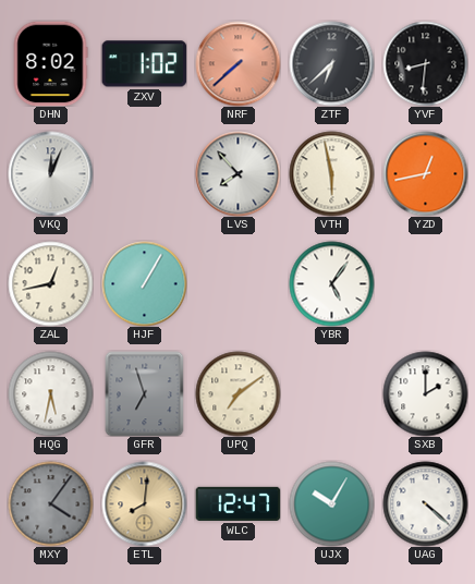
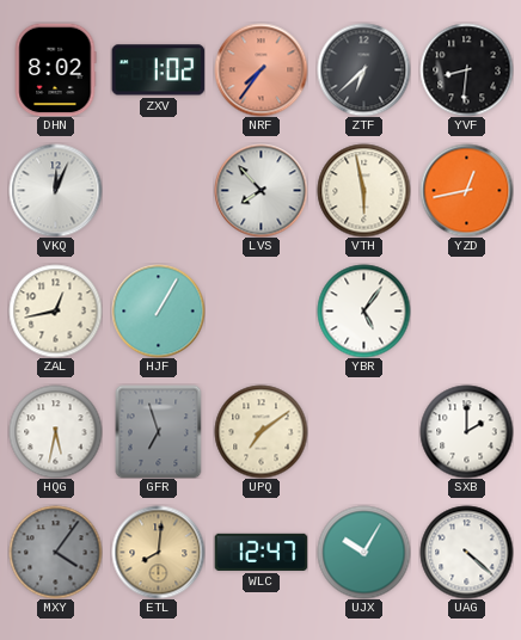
NRF: 7:38 -> 7:36 (260, 69)
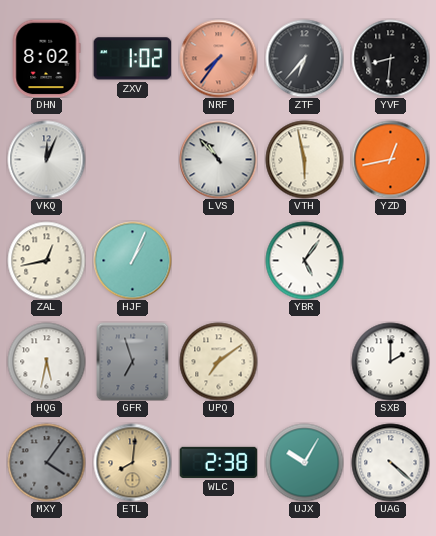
ZTF: 6:38 -> 6:37 (304, 58)
LVS: 7:53 -> 10:53 (218, 159)
HJF: 1:05 -> 1:04 (132, 260)
WLC: 12:47 -> 2:38 (218, 462)
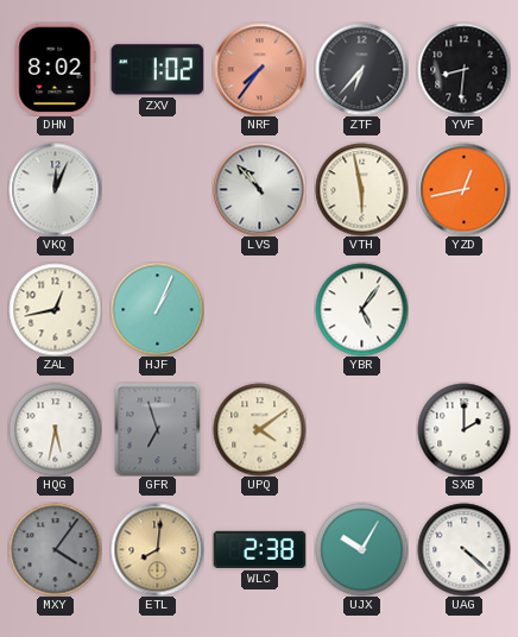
UPQ: 7:09 -> 4:09 (259, 429)
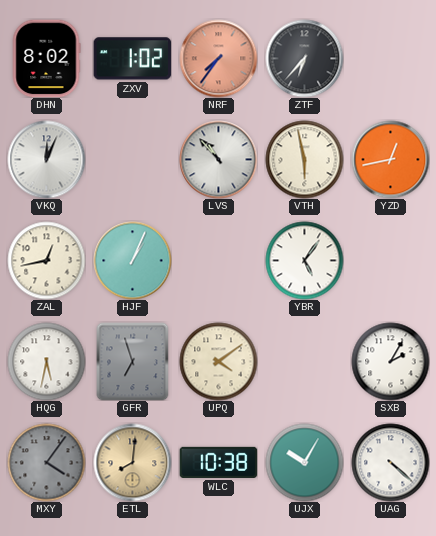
YVF: 8:31 -> none (463, 69)
SXB: 2:00 -> 2:05 (390, 361)
WLC: 2:38 -> 10:38 (218, 462)
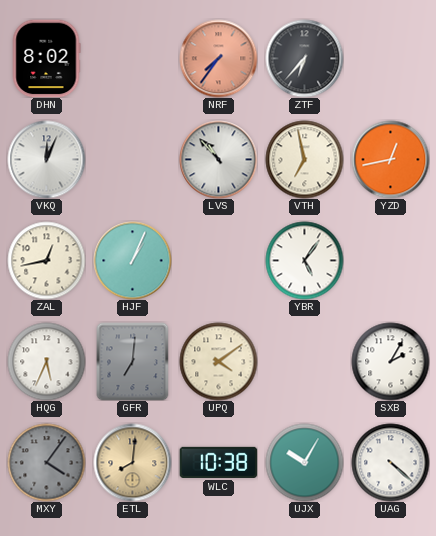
ZXV: 1:02 -> none (132, 59)
VTH: 5:58 -> 6:58 (304, 159)
HQG: 5:32 -> 5:34 (46, 361)
GFR: 6:57 -> 7:01 (133, 361)
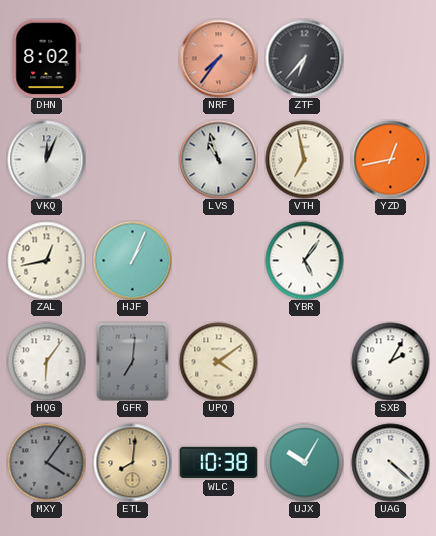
LVS: 10:53 -> 10:57 (218, 159)
HQG: 5:34 -> 6:06 (46, 361)
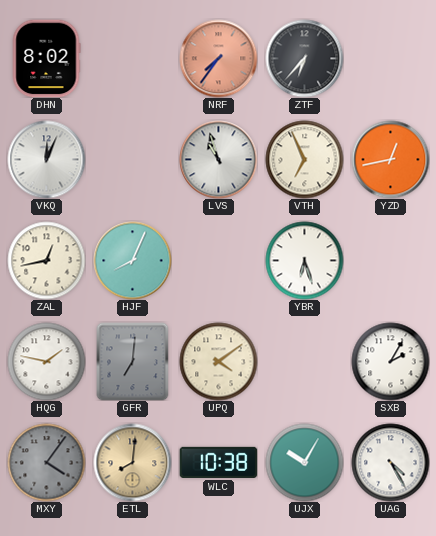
VTH: 6:58 -> 6:56 (304, 159)
HJF: 1:04 -> 8:04 (132, 260)
YBR: 5:06 -> 6:27 (304, 260)
HQG: 6:06 -> 1:47 (46, 361)
UAG: 4:22 -> 4:25 (390, 462)
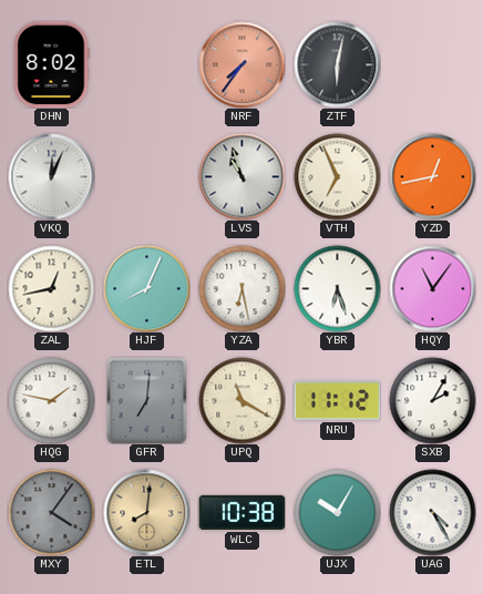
ZTF: 6:37 -> 6:02 (337, 64)
YZA: none -> 6:28 (242, 288)
HQY: none -> 11:06 (432, 288)
UPQ: 4:09 -> 11:20 (242, 400)
NRU: none -> 11:12 (337, 401)
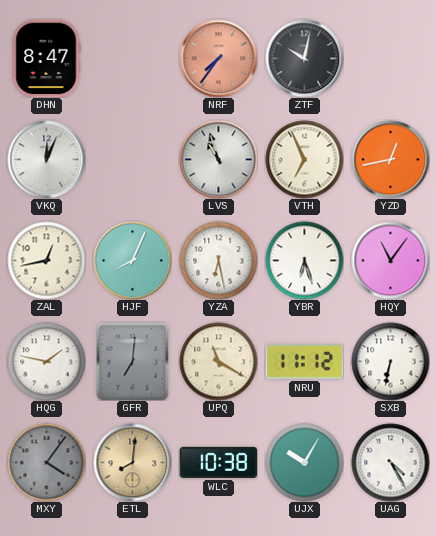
DHN: 8:02 -> 8:47 (46, 58)
ZTF: 6:02 -> 10:02 (304, 58)
SXB: 2:05 -> 6:32 (390, 361)
